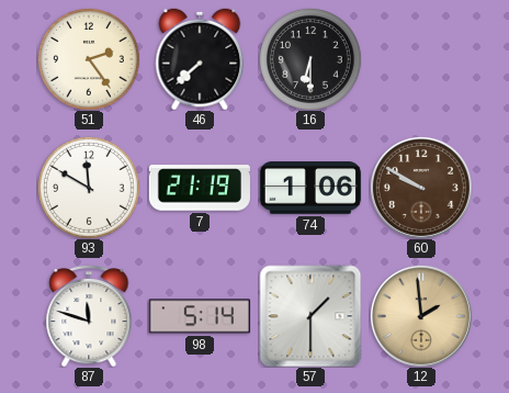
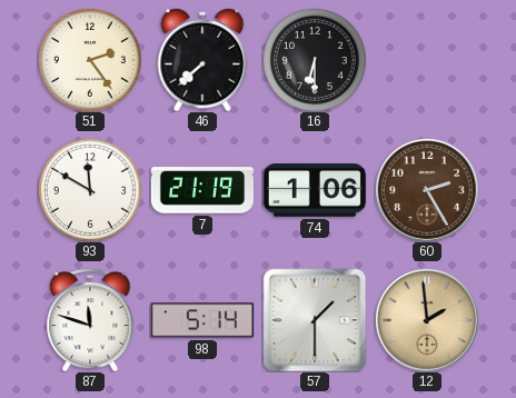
60: 9:50 -> 2:25 (427, 190)
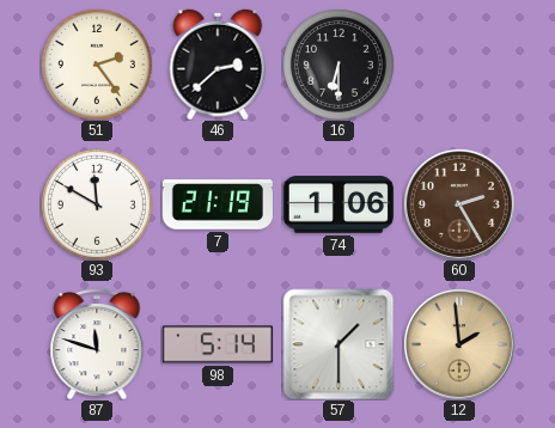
46: 7:38 -> 2:38 (218, 65)
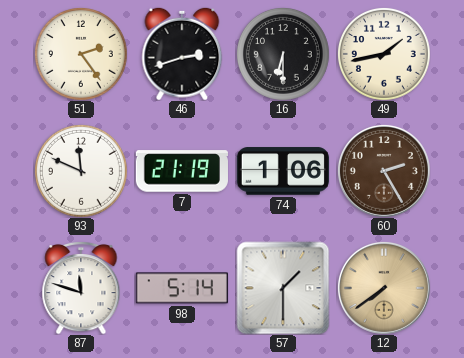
46: 2:38 -> 2:42 (182, 54)
49: none -> 1:43 (384, 54)
93: 11:50 -> 11:49 (81, 171)
12: 1:59 -> 7:39 (384, 288)
